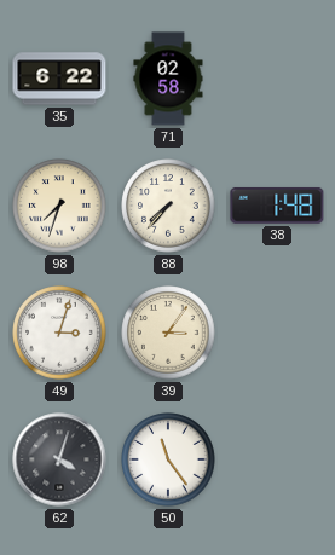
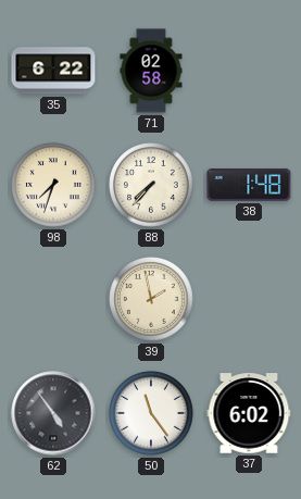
49: 3:03 -> none (59, 333)
39: 3:06 -> 1:58 (151, 299)
62: 4:03 -> 4:54 (53, 413)
37: none -> 6:02 (249, 413)
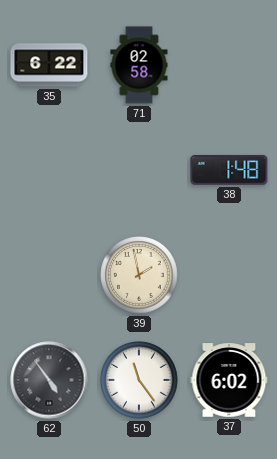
98: 7:33 -> none (53, 185)
88: 7:37 -> none (151, 185)
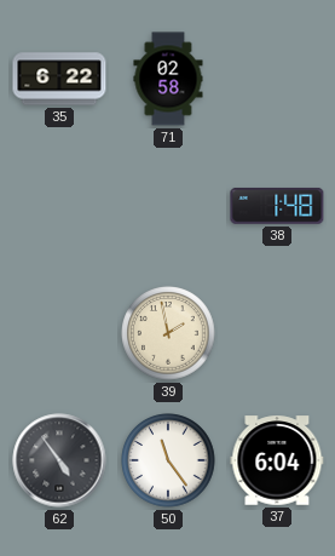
37: 6:02 -> 6:04 (277, 460)
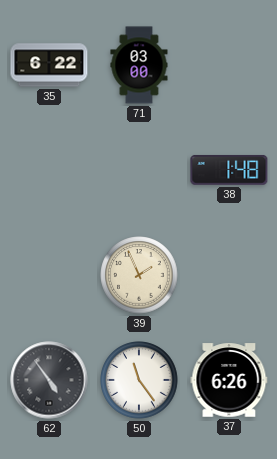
71: 02:58 -> 03:00 (139, 65)
39: 1:58 -> 1:56 (139, 275)
37: 6:04 -> 6:26 (229, 380)
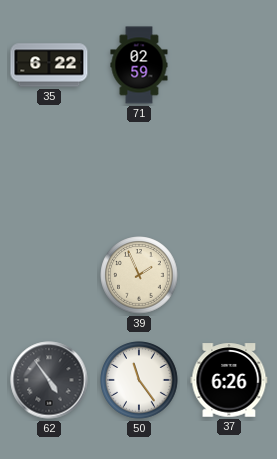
71: 03:00 -> 02:59 (139, 65)
38: 1:48 -> none (229, 170)
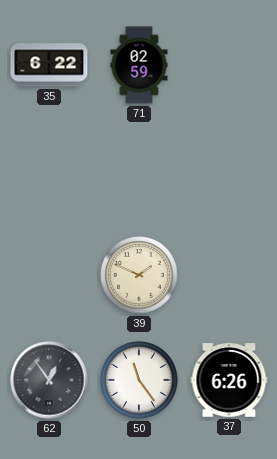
39: 1:56 -> 1:49 (139, 275)
62: 4:54 -> 12:54 (49, 380)
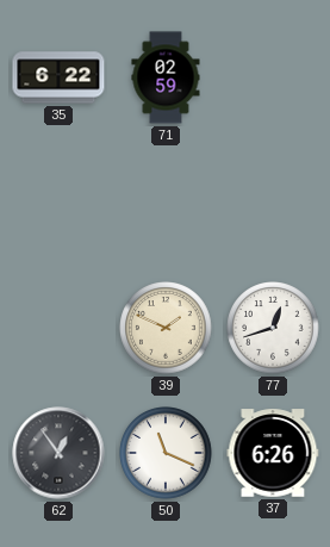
77: none -> 12:42 (273, 328)
50: 11:24 -> 11:19 (166, 453)
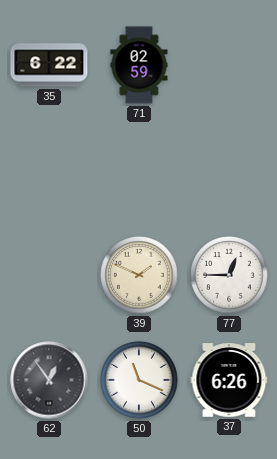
77: 12:42 -> 12:45 (229, 275)
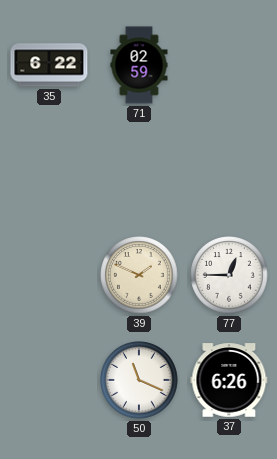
62: 12:54 -> none (49, 380)
